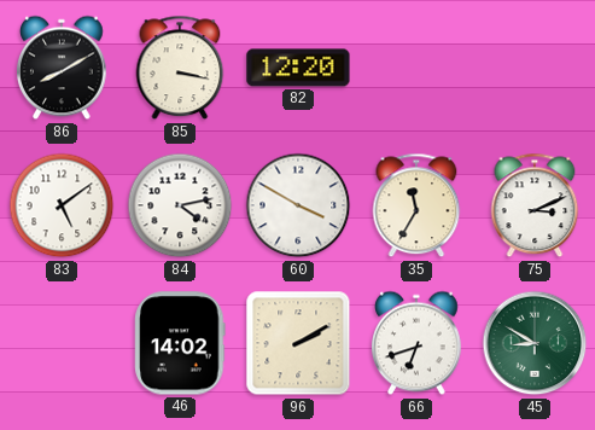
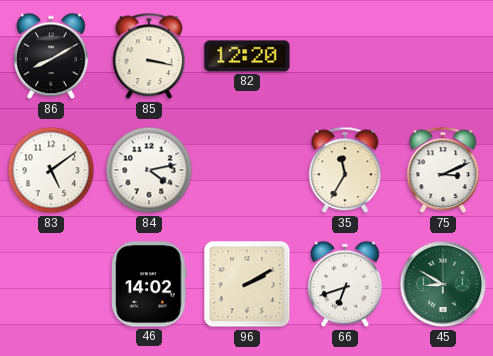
60: 3:50 -> none (298, 205)
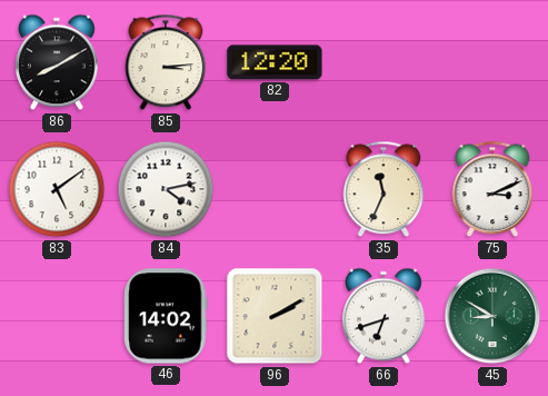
85: 3:17 -> 3:14 (166, 62)
35: 11:35 -> 11:34 (383, 189)
